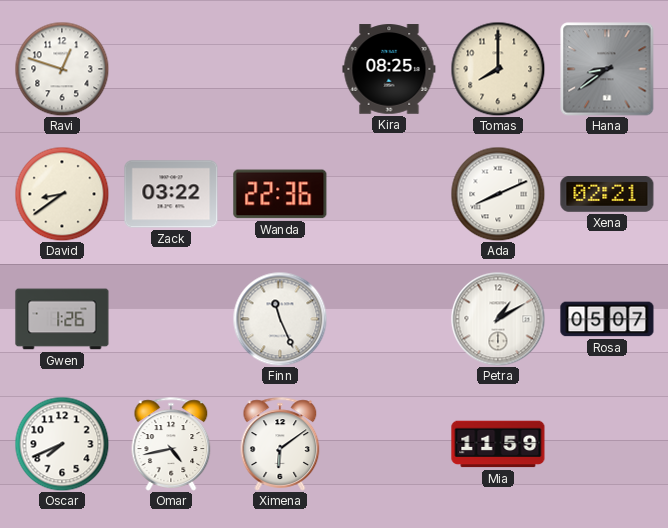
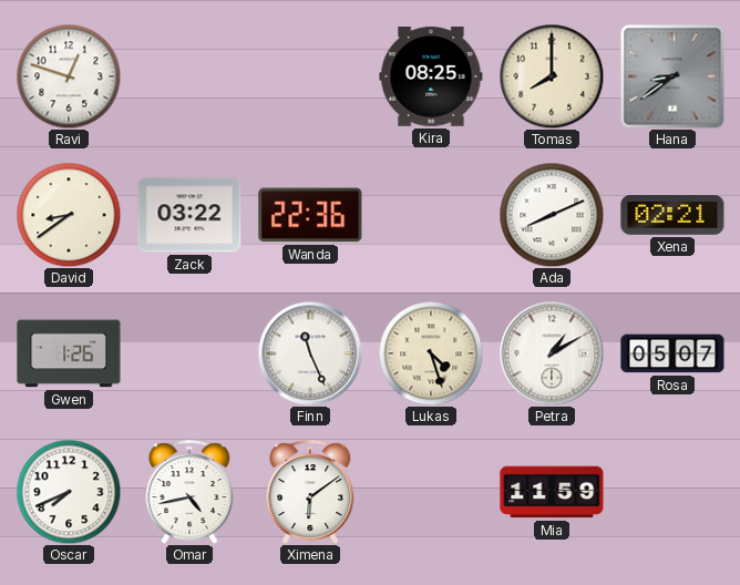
Lukas: none -> 4:27 (431, 353)
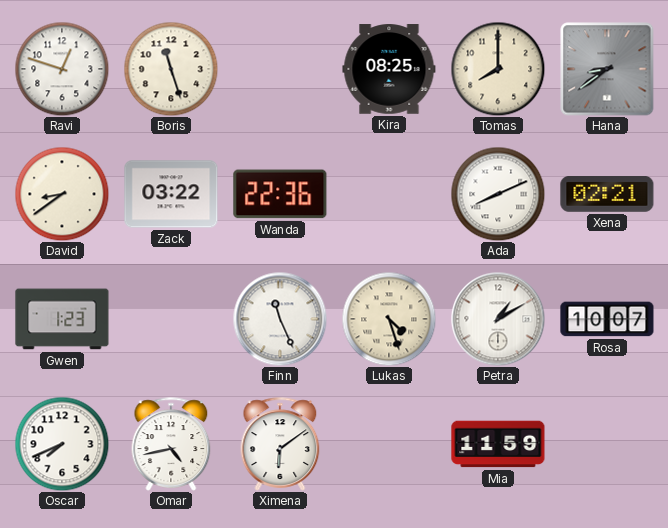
Boris: none -> 11:27 (171, 69)
Gwen: 1:26 -> 1:23 (62, 319)
Rosa: 05:07 -> 10:07 (607, 319)
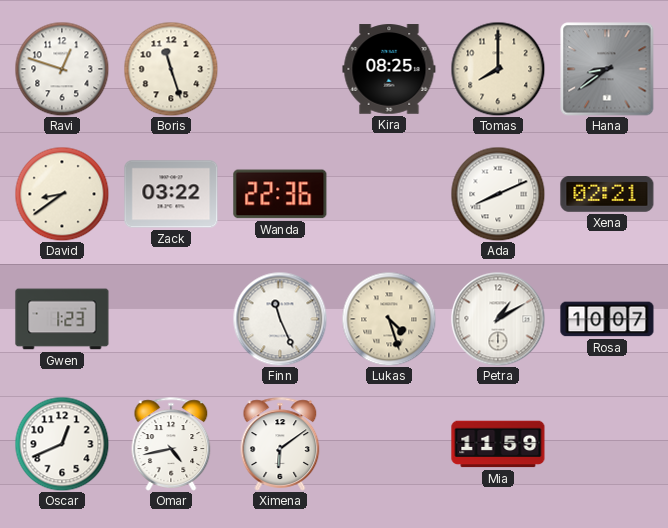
Oscar: 7:41 -> 12:41 (62, 444)
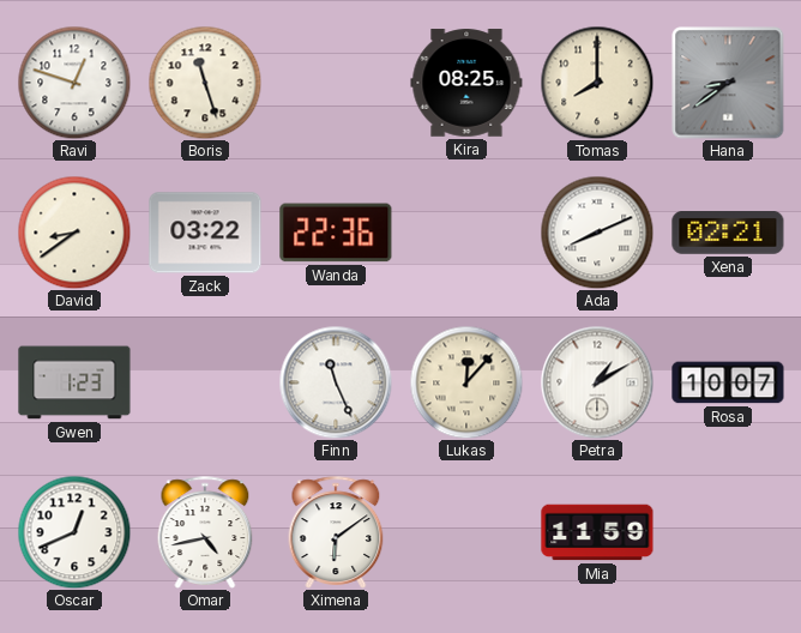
Lukas: 4:27 -> 12:07 (466, 382)
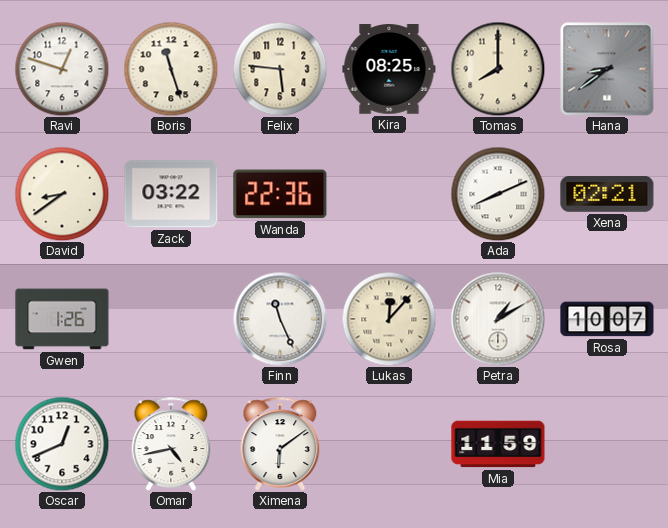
Felix: none -> 5:46 (280, 69)
Gwen: 1:23 -> 1:26 (62, 319)
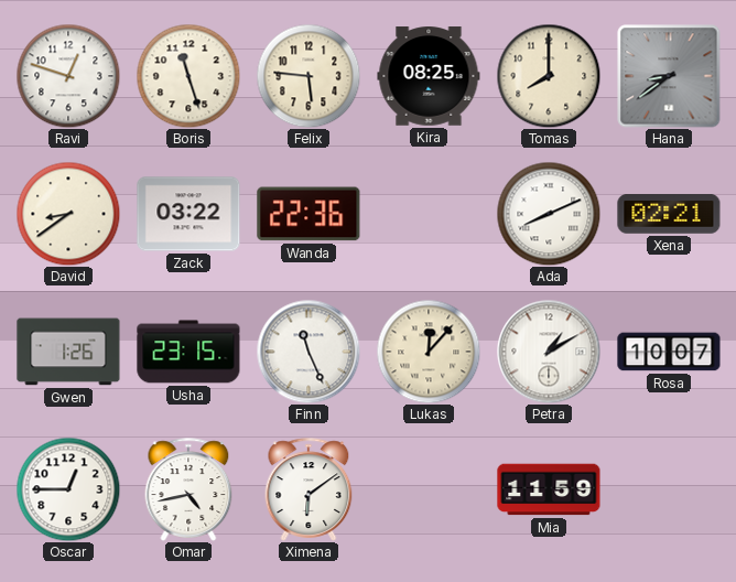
Usha: none -> 23:15 (188, 352)
Oscar: 12:41 -> 12:45 (68, 489)
